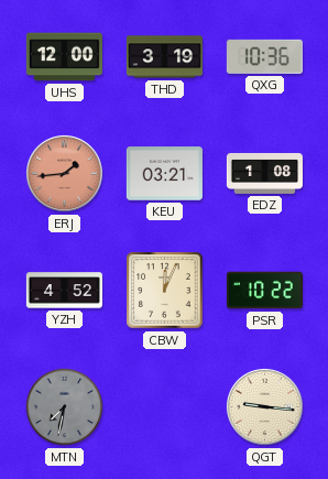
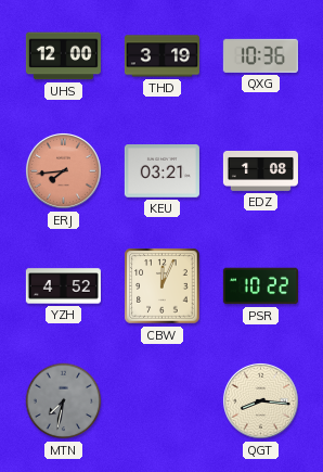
ERJ: 1:44 -> 7:44 (63, 170)
QGT: 9:16 -> 8:16 (260, 400)
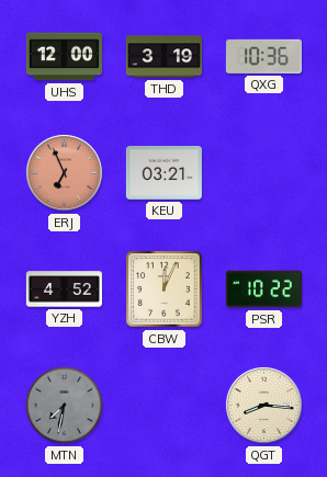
ERJ: 7:44 -> 6:56 (64, 172)
EDZ: 1:08 -> none (260, 170)
